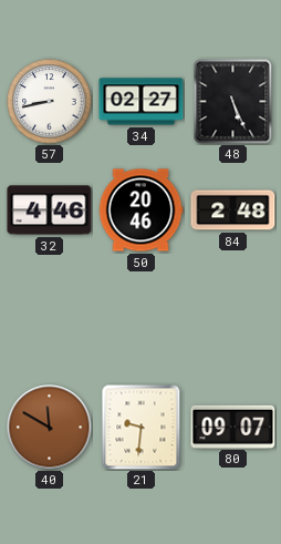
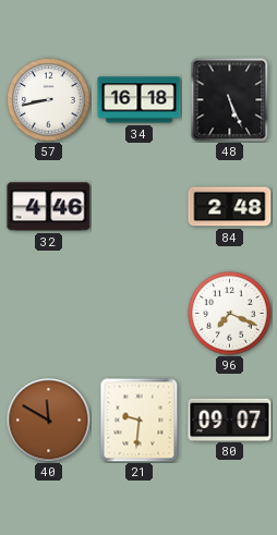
34: 02:27 -> 16:18 (140, 100)
50: 20:46 -> none (140, 211)
96: none -> 7:19 (230, 314)
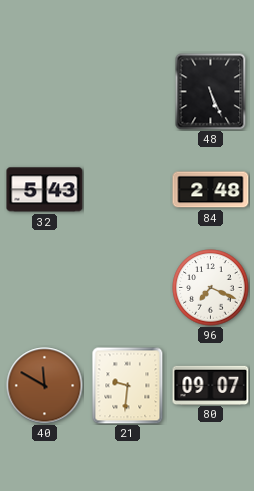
57: 8:43 -> none (49, 100)
34: 16:18 -> none (140, 100)
32: 4:46 -> 5:43 (45, 190)
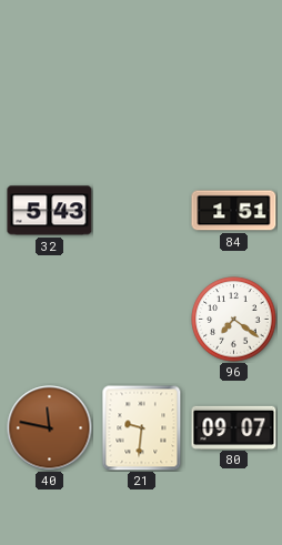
48: 5:26 -> none (211, 91)
84: 2:48 -> 1:51 (234, 211)
96: 7:19 -> 7:21 (234, 320)
40: 11:50 -> 11:47 (50, 428)
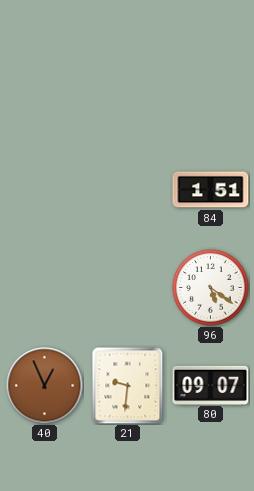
32: 5:43 -> none (50, 211)
96: 7:21 -> 5:21 (211, 288)
40: 11:47 -> 12:56 (45, 386)
